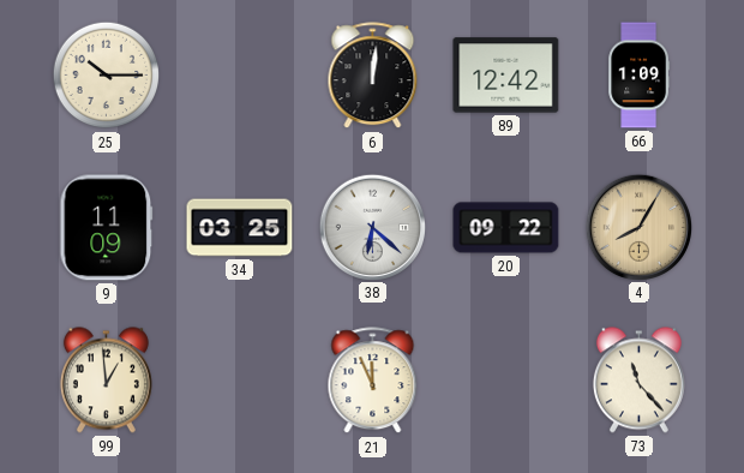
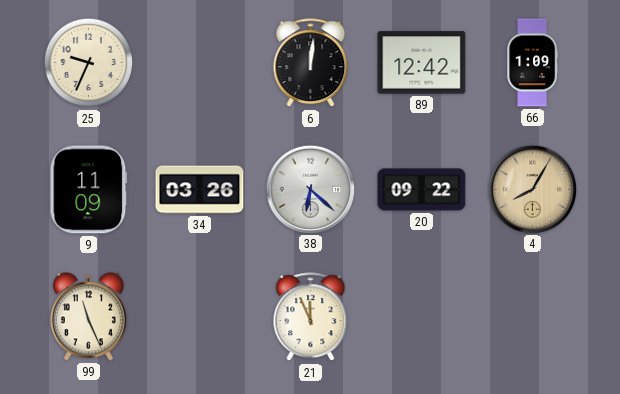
25: 10:15 -> 9:34 (89, 63)
34: 03:25 -> 03:26 (200, 190)
99: 12:59 -> 11:26 (88, 317)
73: 11:23 -> none (638, 381)
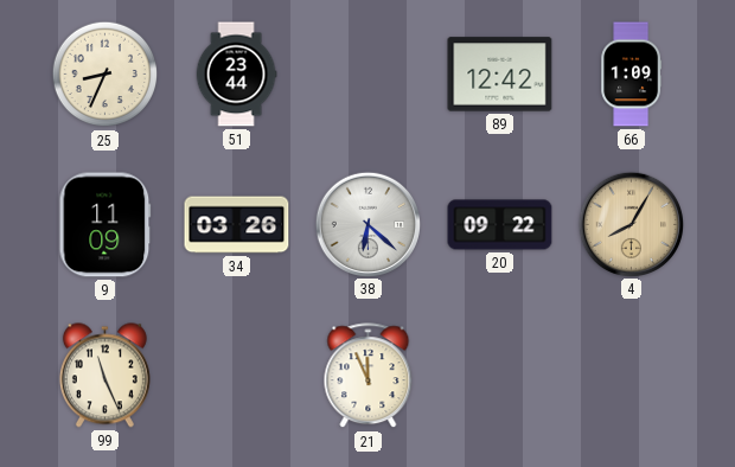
25: 9:34 -> 8:34 (106, 75)
51: none -> 23:44 (236, 75)
6: 12:01 -> none (311, 63)
